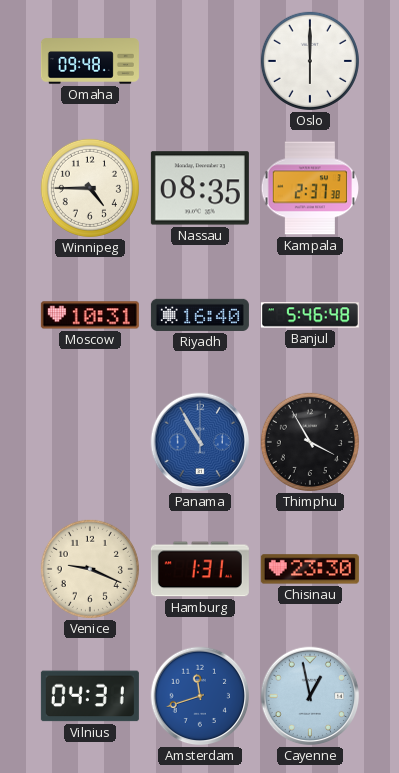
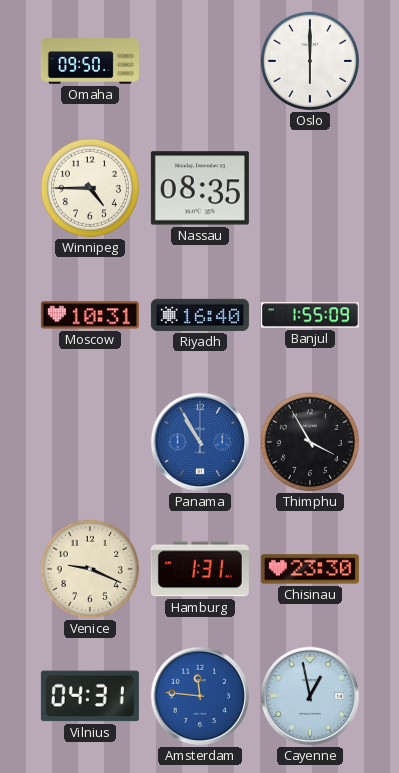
Omaha: 09:48 -> 09:50 (90, 61)
Kampala: 2:37 -> none (309, 188)
Banjul: 5:46 -> 1:55 (310, 315)
Amsterdam: 11:42 -> 11:46 (200, 696)
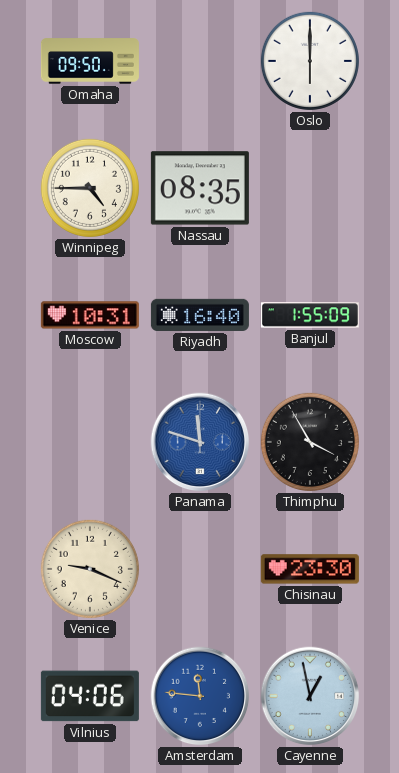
Panama: 10:55 -> 11:48 (200, 442)
Hamburg: 1:31 -> none (200, 569)
Vilnius: 04:31 -> 04:06 (90, 696)
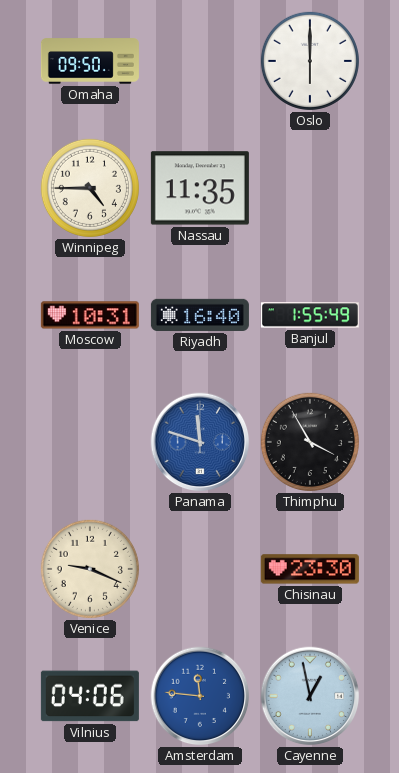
Nassau: 08:35 -> 11:35 (200, 188)
Banjul: 1:55:09 -> 1:55:49 (310, 315)
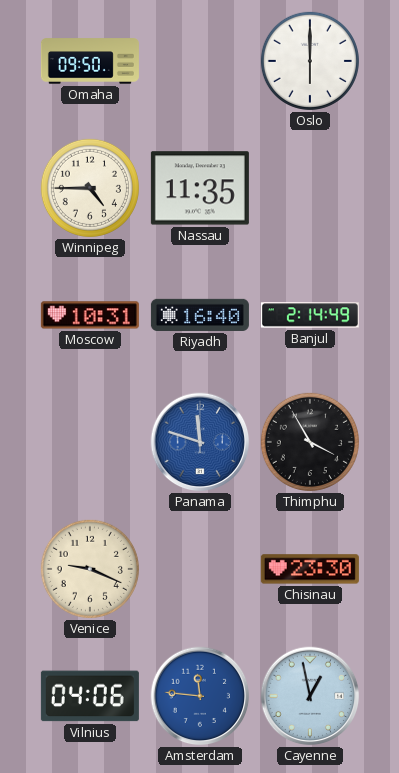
Banjul: 1:55 -> 2:14 (310, 315)
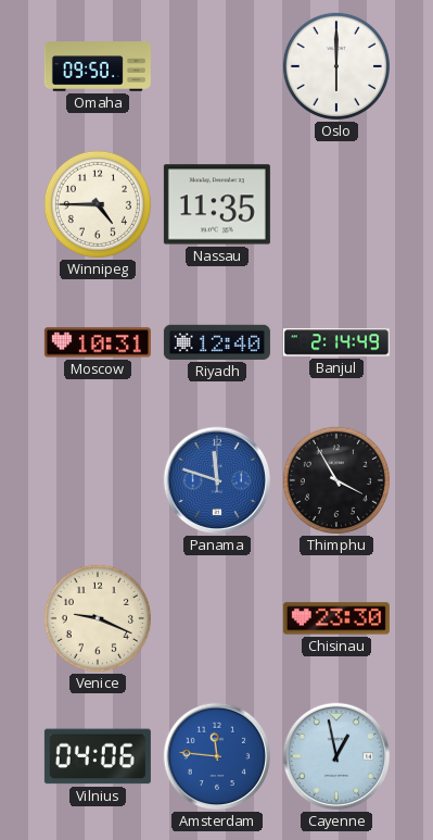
Riyadh: 16:40 -> 12:40 (217, 342)
